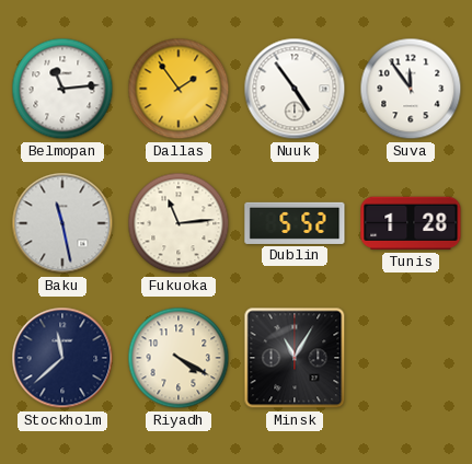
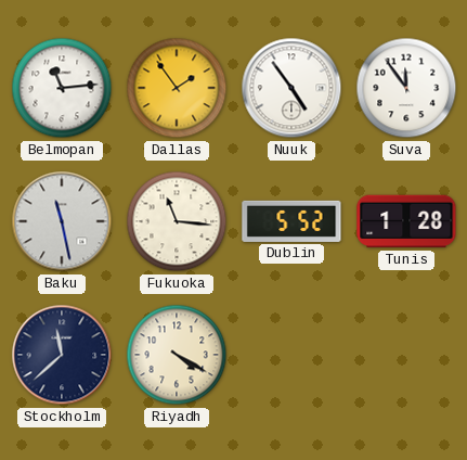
Fukuoka: 11:14 -> 11:16 (177, 221)
Minsk: 11:05 -> none (295, 358)
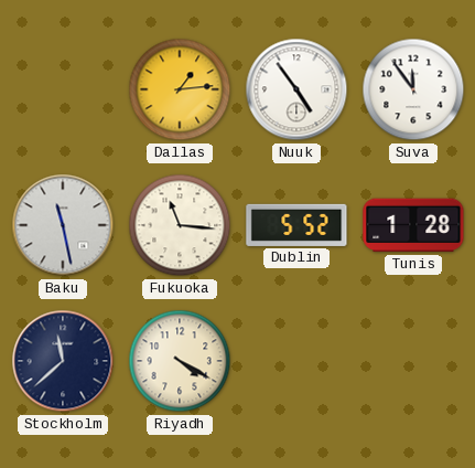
Belmopan: 11:14 -> none (62, 88)
Dallas: 1:54 -> 1:14 (180, 89)
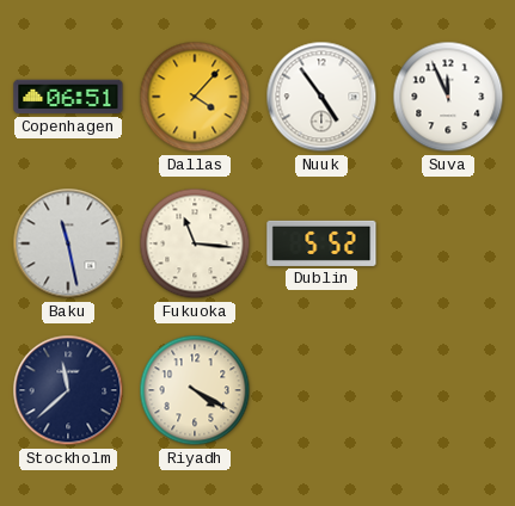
Copenhagen: none -> 06:51 (68, 97)
Dallas: 1:14 -> 4:07 (195, 97)
Suva: 11:54 -> 11:56 (448, 97)
Tunis: 1:28 -> none (413, 225)
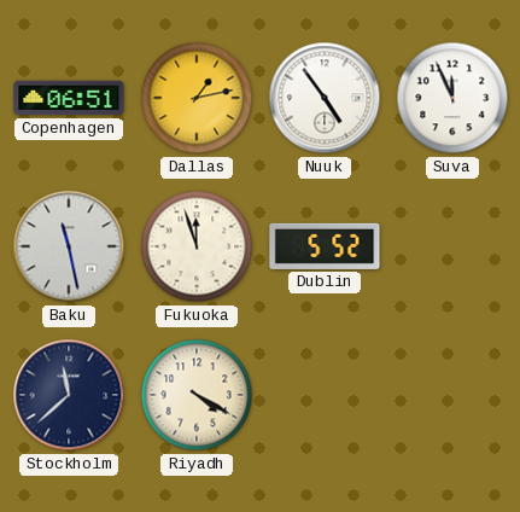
Dallas: 4:07 -> 1:13 (197, 98)
Fukuoka: 11:16 -> 11:57 (197, 246)
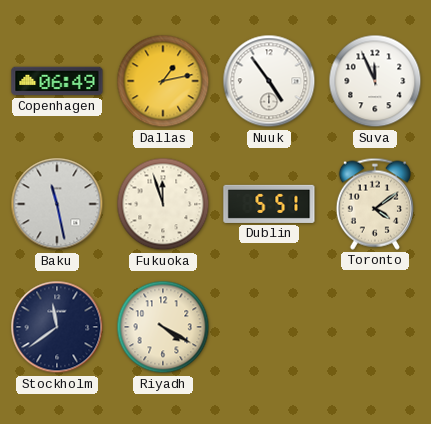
Copenhagen: 06:51 -> 06:49 (57, 81)
Dublin: 5:52 -> 5:51 (269, 204)
Toronto: none -> 4:09 (375, 204)
Stockholm: 11:38 -> 11:39 (57, 327)
